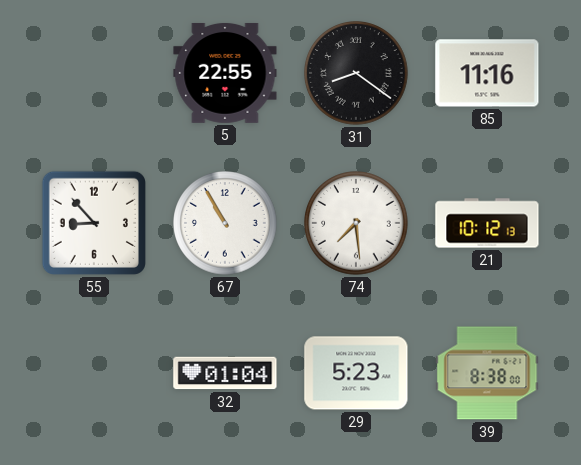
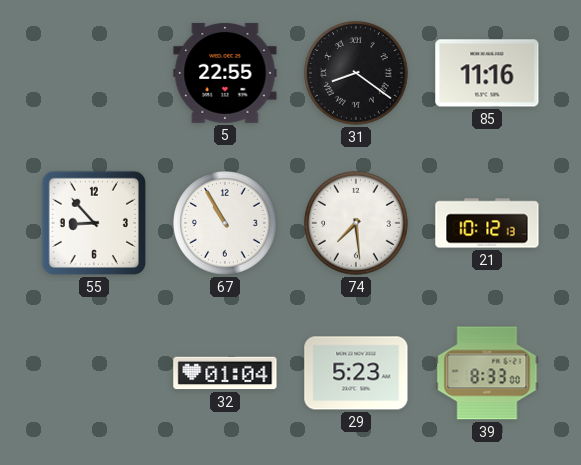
39: 8:38 -> 8:33 (487, 373)
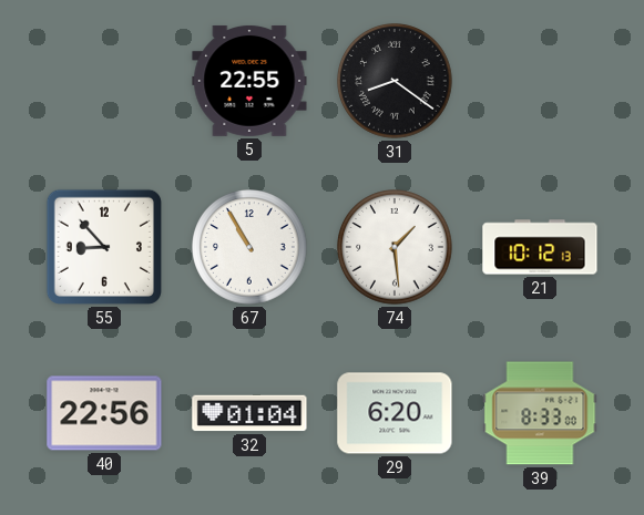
85: 11:16 -> none (487, 73)
74: 7:29 -> 1:29 (395, 247)
40: none -> 22:56 (104, 413)
29: 5:23 -> 6:20 (395, 413)
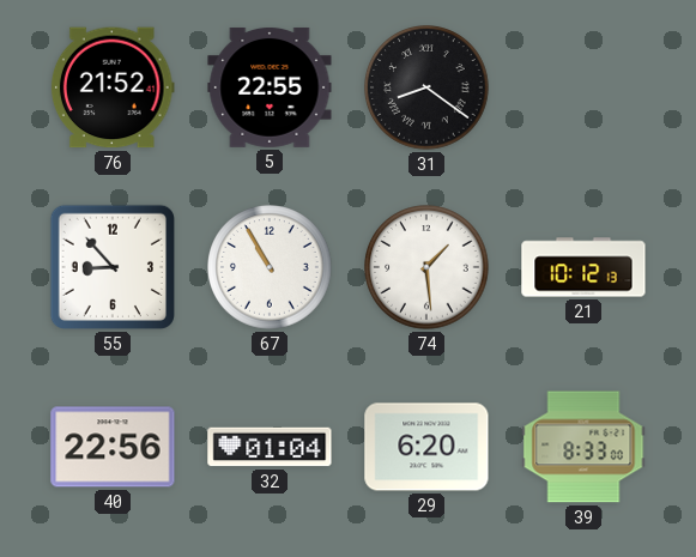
76: none -> 21:52 (113, 87)
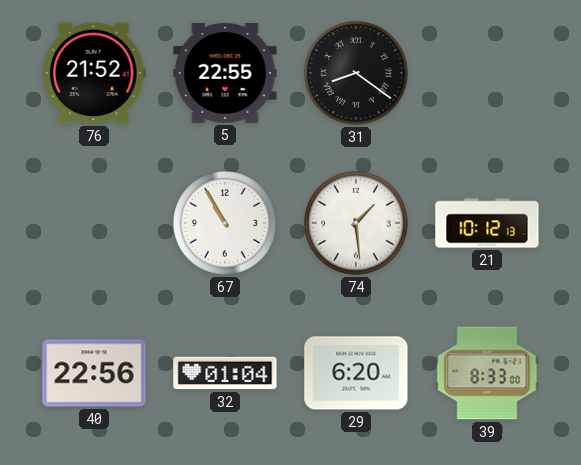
55: 8:53 -> none (113, 267)
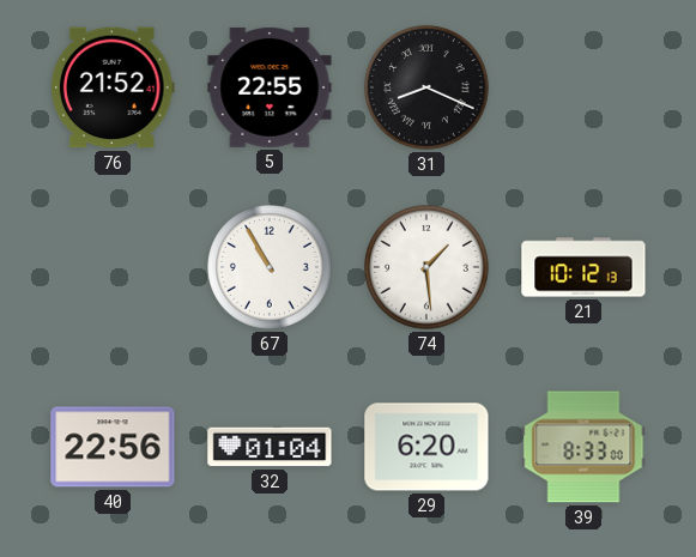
31: 8:21 -> 8:19 (426, 87)
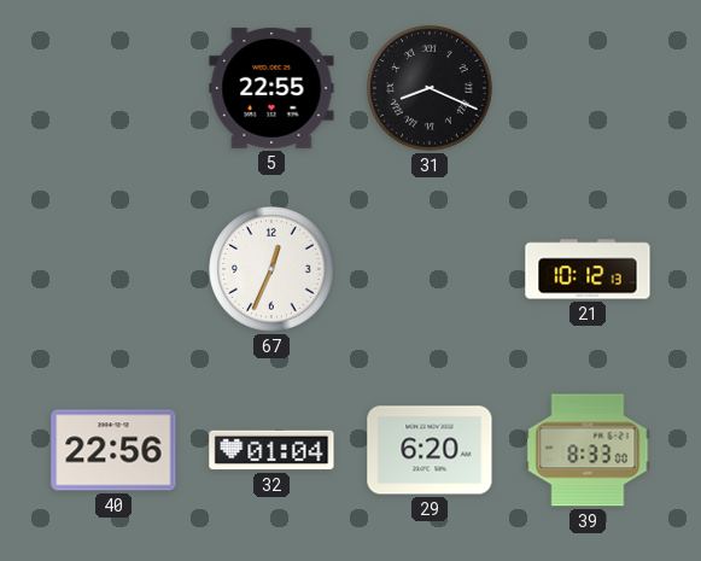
76: 21:52 -> none (113, 87)
67: 10:55 -> 12:34 (271, 269)
74: 1:29 -> none (426, 267)
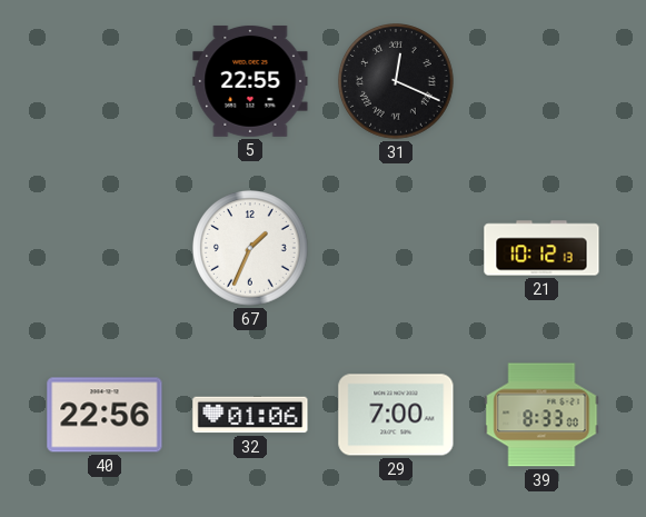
31: 8:19 -> 12:19 (396, 81)
67: 12:34 -> 1:34 (250, 248)
32: 01:04 -> 01:06 (250, 415)
29: 6:20 -> 7:00 (396, 415)
